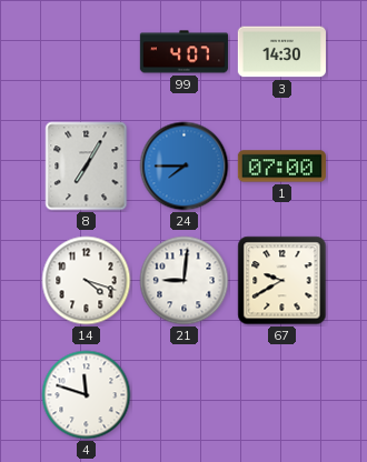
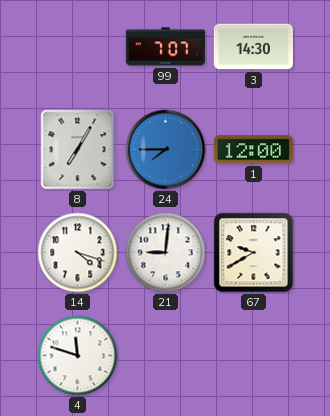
99: 4:07 -> 7:07 (165, 47)
1: 07:00 -> 12:00 (253, 150)
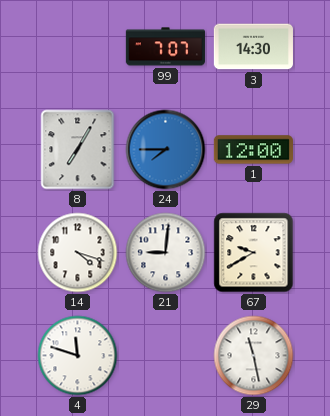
29: none -> 11:28 (254, 356)
